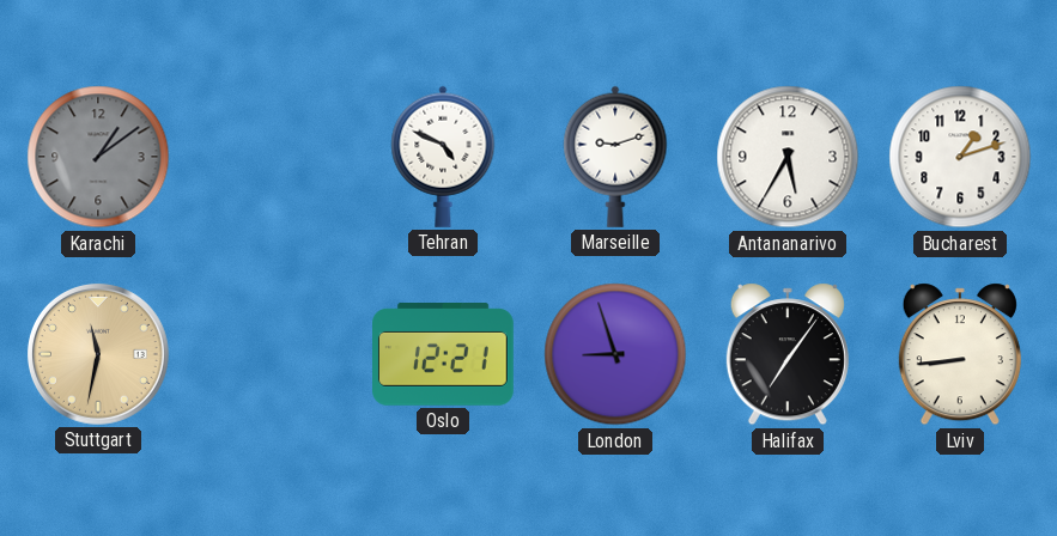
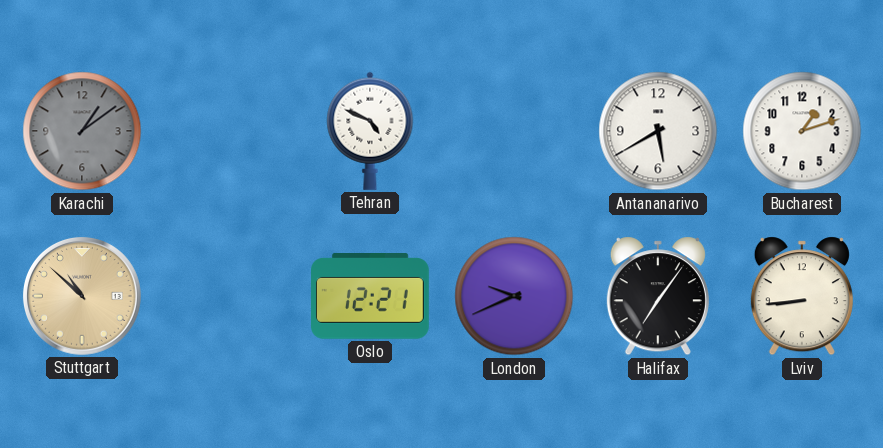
Marseille: 9:12 -> none (615, 157)
Antananarivo: 5:35 -> 5:40 (658, 131)
Stuttgart: 11:32 -> 10:52 (82, 296)
London: 8:57 -> 9:41 (514, 296)
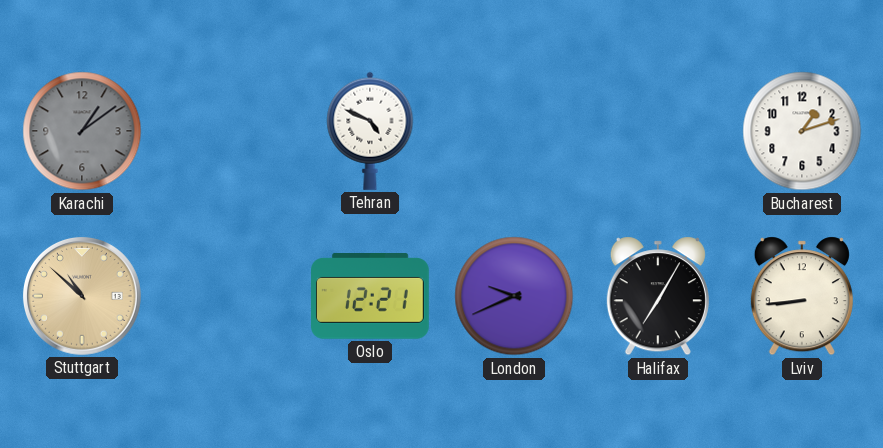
Antananarivo: 5:40 -> none (658, 131)
Halifax: 7:06 -> 7:05 (658, 296)
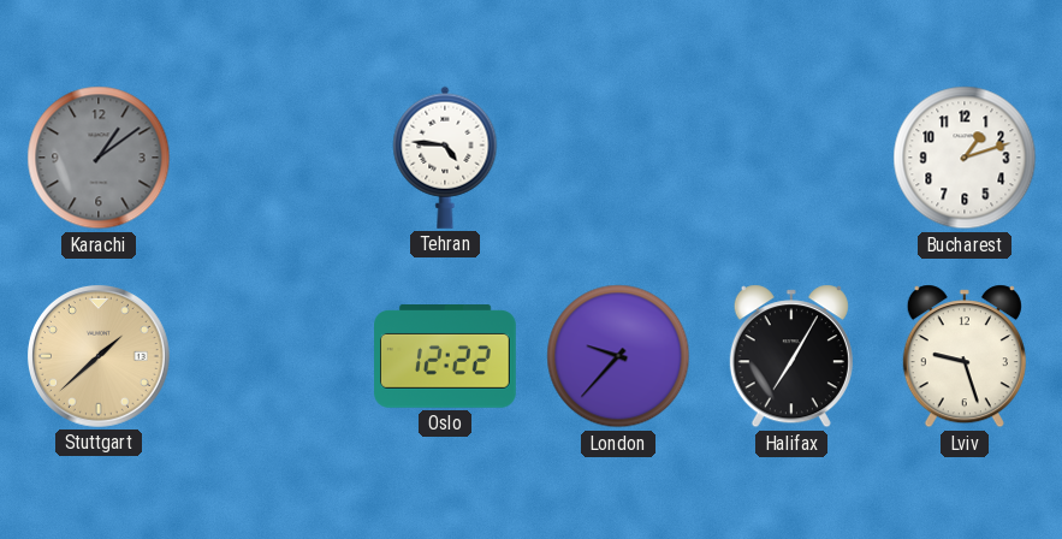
Tehran: 4:49 -> 4:46 (445, 158)
Stuttgart: 10:52 -> 1:38 (99, 356)
Oslo: 12:21 -> 12:22 (446, 357)
London: 9:41 -> 9:37 (618, 356)
Lviv: 8:44 -> 9:27 (965, 356)
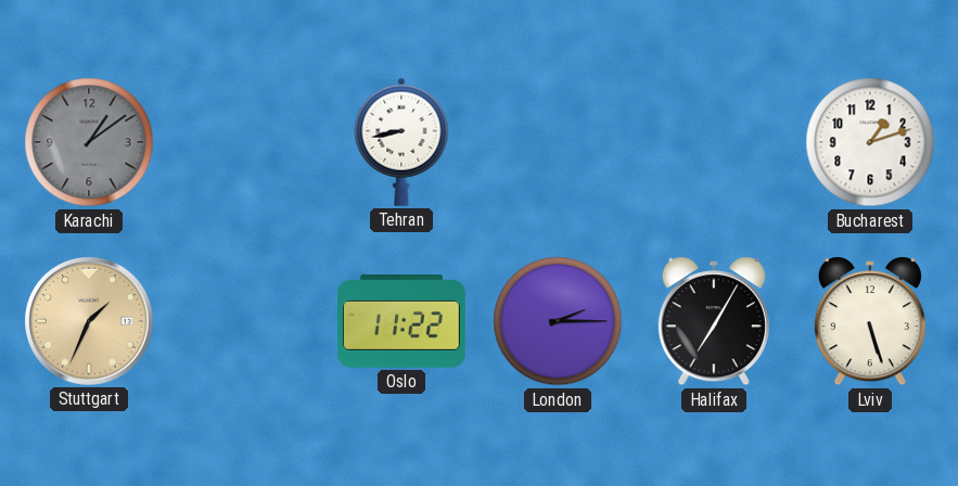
Tehran: 4:46 -> 8:43 (401, 142)
Stuttgart: 1:38 -> 1:34 (89, 321)
Oslo: 12:22 -> 11:22 (403, 322)
London: 9:37 -> 2:15 (558, 321)
Lviv: 9:27 -> 5:27 (870, 321)
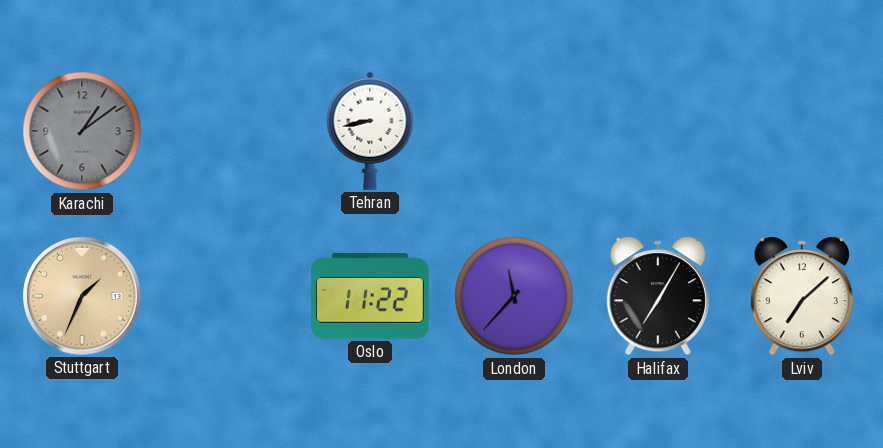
Bucharest: 1:12 -> none (870, 142)
London: 2:15 -> 11:37 (514, 296)
Lviv: 5:27 -> 7:08 (802, 296)
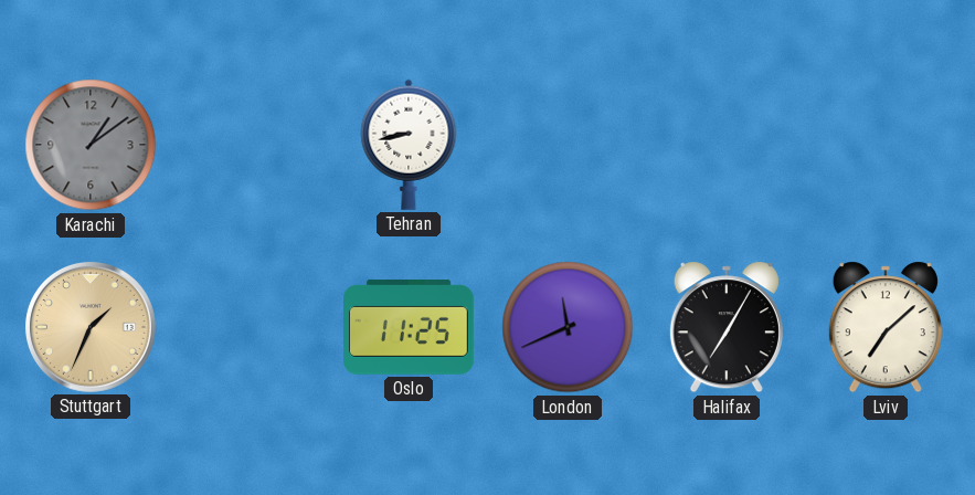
Oslo: 11:22 -> 11:25 (410, 328)
London: 11:37 -> 11:41 (568, 327)
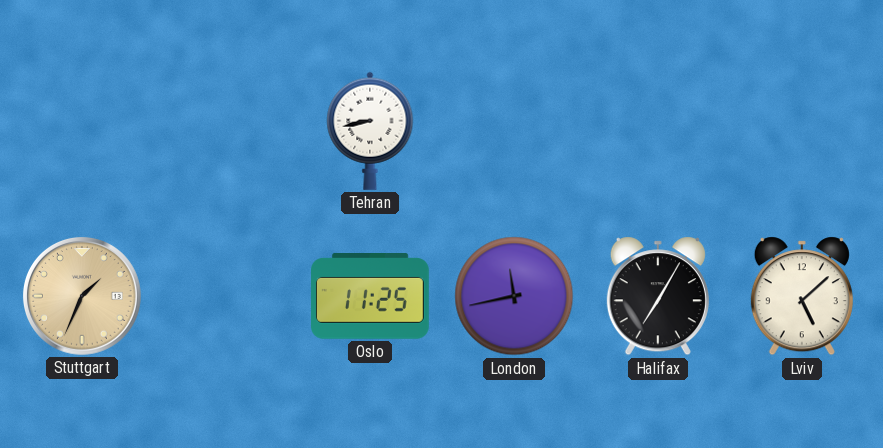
Karachi: 1:09 -> none (91, 145)
London: 11:41 -> 11:43 (514, 296)
Lviv: 7:08 -> 5:08 (802, 296)
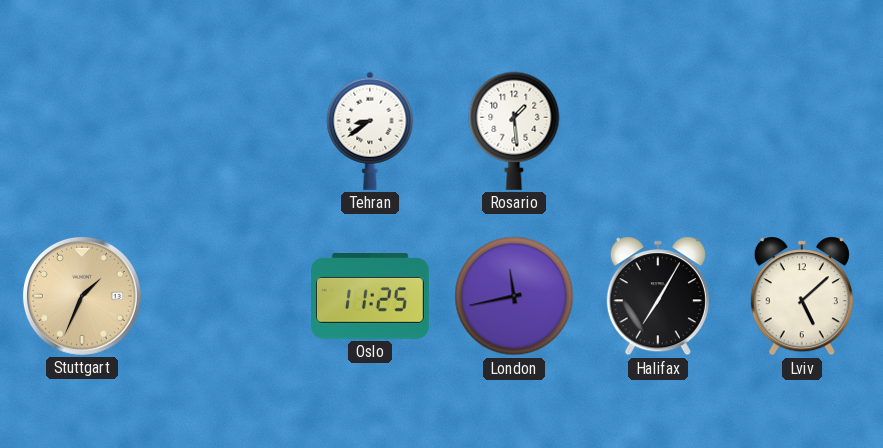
Tehran: 8:43 -> 8:39 (370, 131)
Rosario: none -> 1:29 (514, 131)
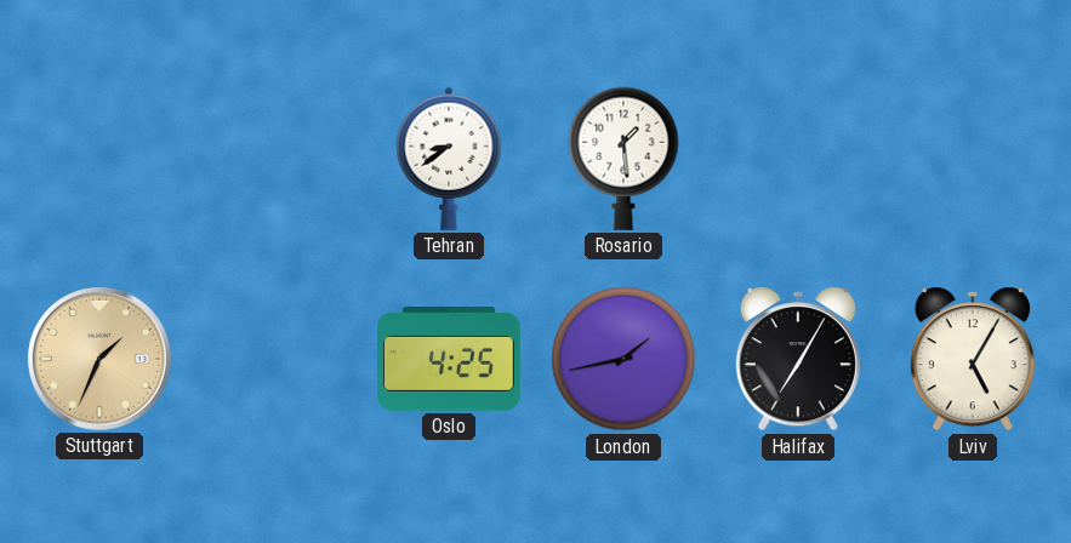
Oslo: 11:25 -> 4:25 (450, 360)
London: 11:43 -> 1:43 (623, 359)
Lviv: 5:08 -> 5:05 (973, 359)
